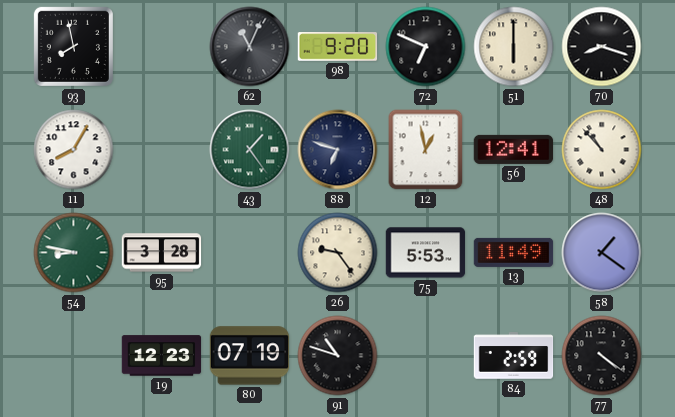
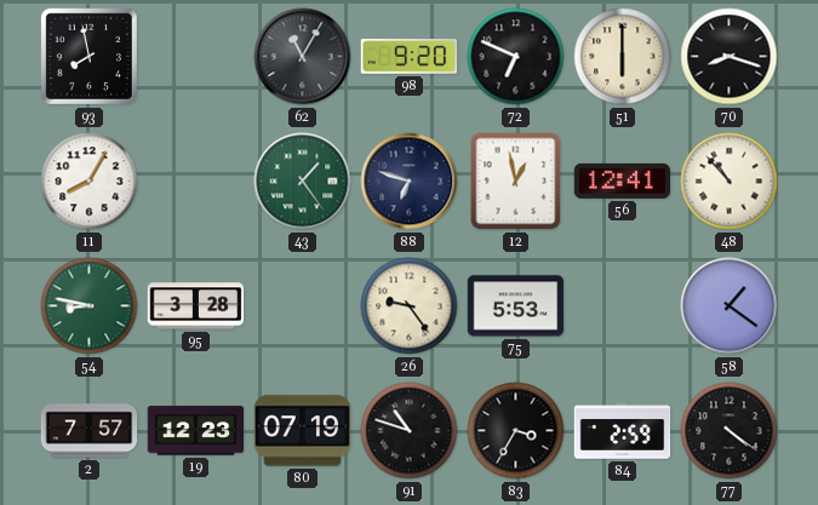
62: 11:04 -> 11:05 (303, 57)
13: 11:49 -> none (514, 252)
2: none -> 7:57 (90, 431)
83: none -> 3:35 (516, 431)
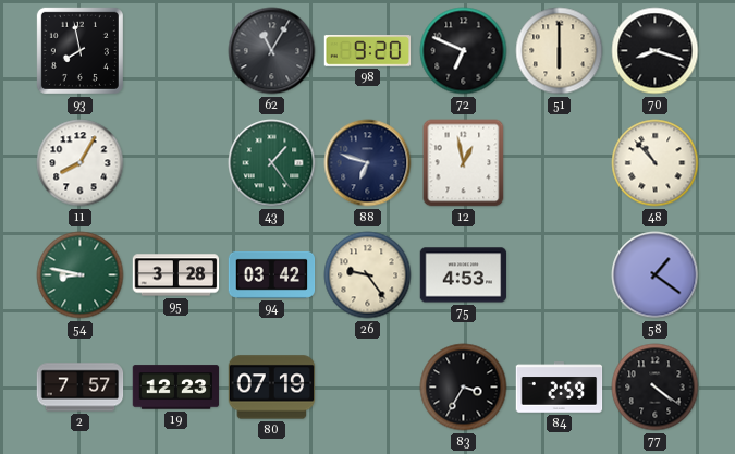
56: 12:41 -> none (623, 180)
94: none -> 03:42 (272, 274)
75: 5:53 -> 4:53 (464, 275)
91: 10:48 -> none (410, 431)
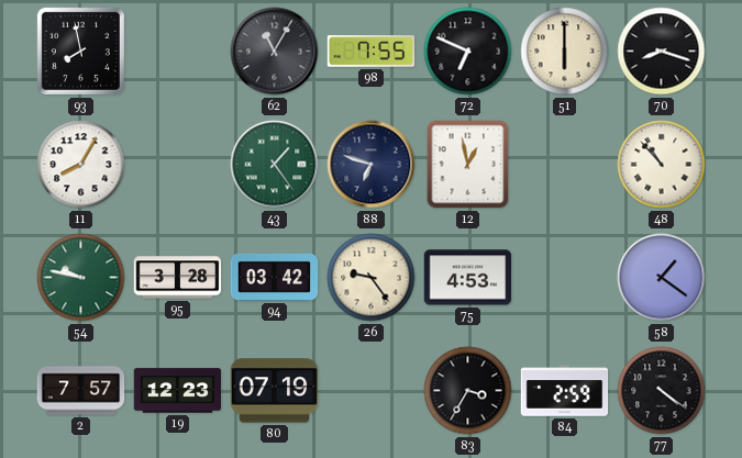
98: 9:20 -> 7:55 (372, 52)
54: 8:47 -> 9:47 (81, 278)
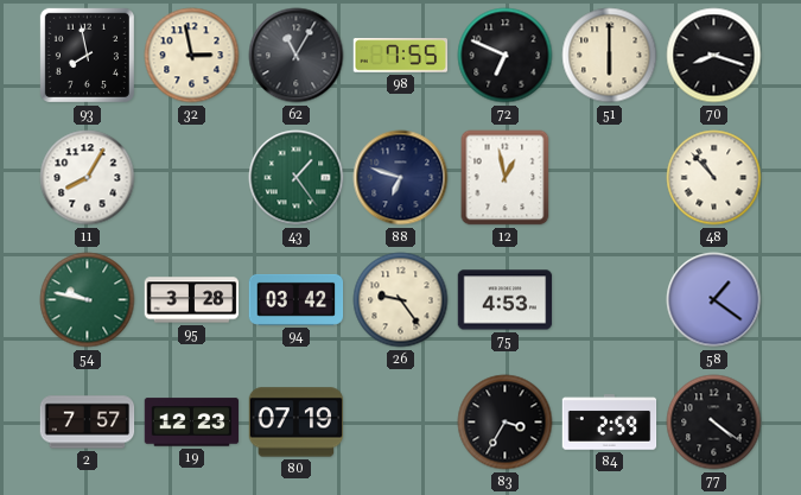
32: none -> 2:58 (192, 56)
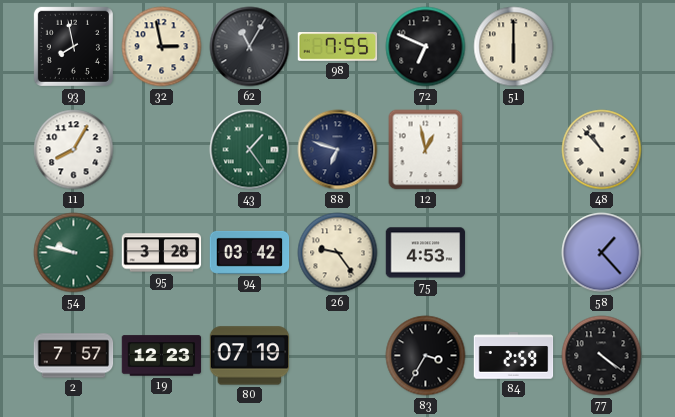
70: 8:18 -> none (714, 56)
58: 1:21 -> 1:23 (602, 253)
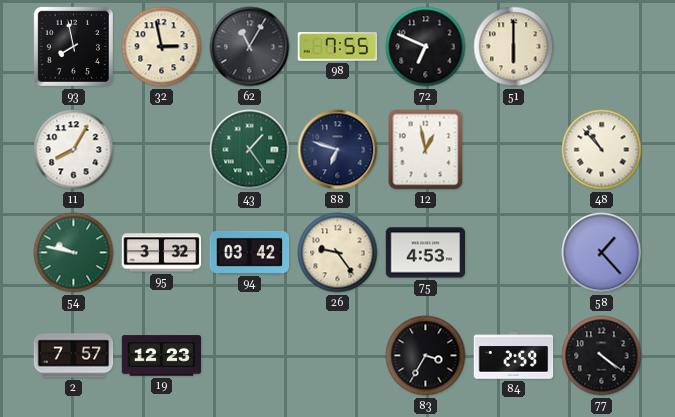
95: 3:28 -> 3:32 (162, 253)
80: 07:19 -> none (250, 356)
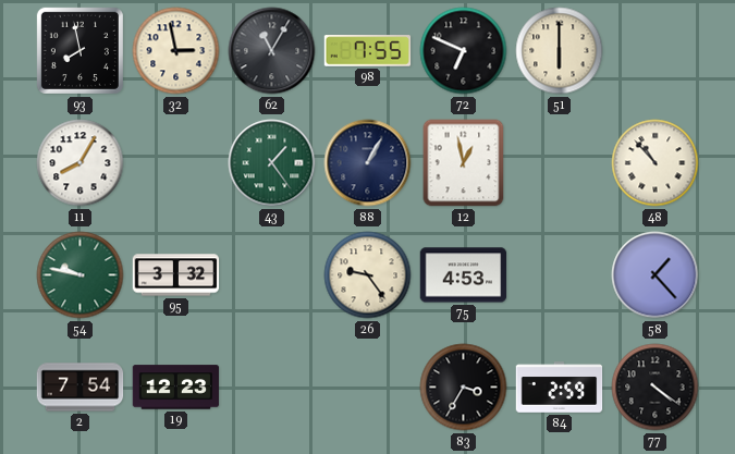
88: 6:48 -> 1:05 (368, 163)
94: 03:42 -> none (250, 252)
2: 7:57 -> 7:54 (81, 388)
